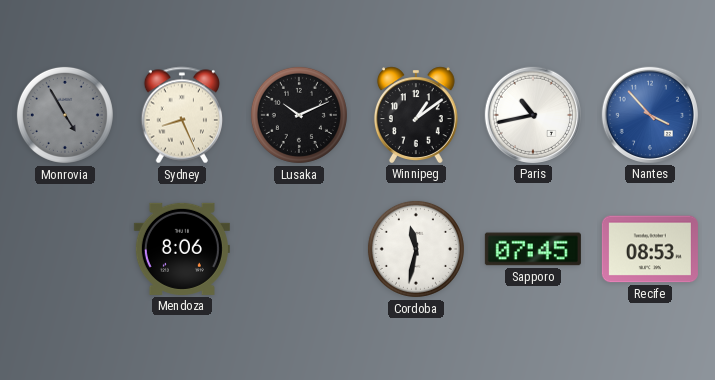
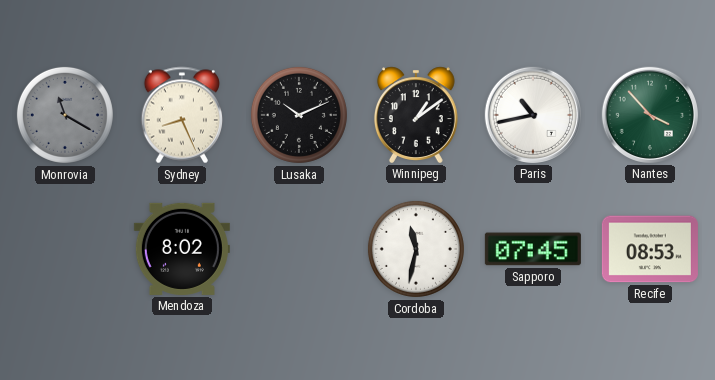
Monrovia: 4:55 -> 11:20 (65, 115)
Nantes dial: blue -> green (650, 115)
Mendoza: 8:06 -> 8:02 (182, 249)
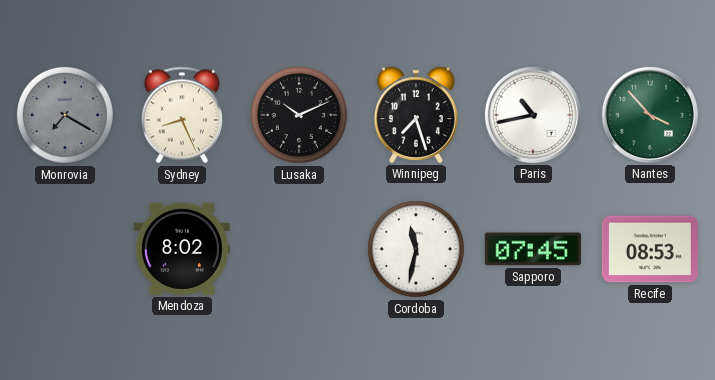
Monrovia: 11:20 -> 7:20 (65, 115)
Winnipeg: 1:09 -> 7:27 (416, 115)
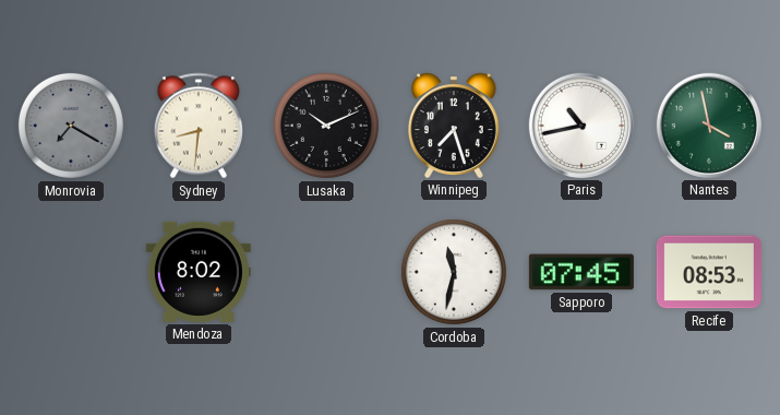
Sydney: 8:26 -> 8:31 (197, 126)
Nantes: 3:53 -> 3:58 (709, 126)
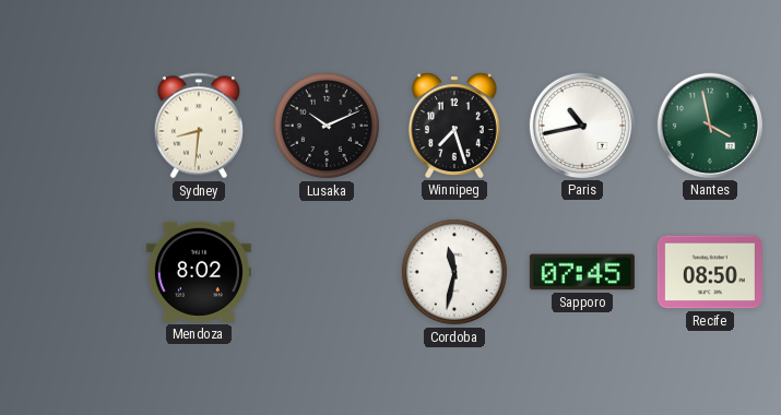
Monrovia: 7:20 -> none (71, 126)
Recife: 08:53 -> 08:50 (710, 272)
